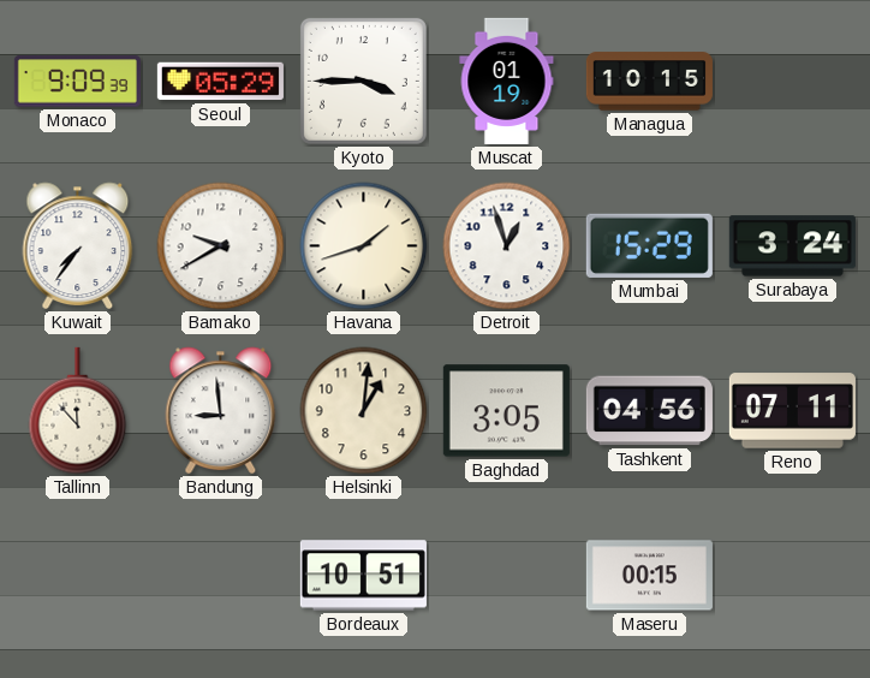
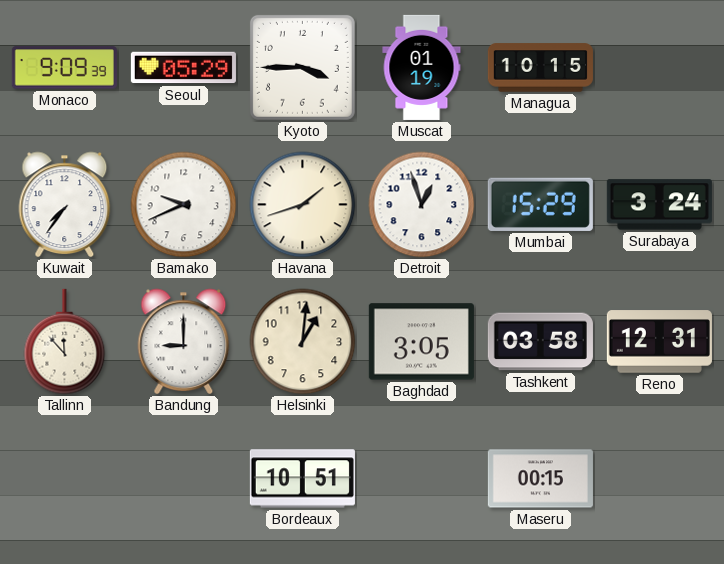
Bamako: 9:40 -> 9:41 (184, 205)
Bandung: 8:59 -> 9:00 (184, 342)
Tashkent: 04:56 -> 03:58 (540, 342)
Reno: 07:11 -> 12:31 (659, 342)
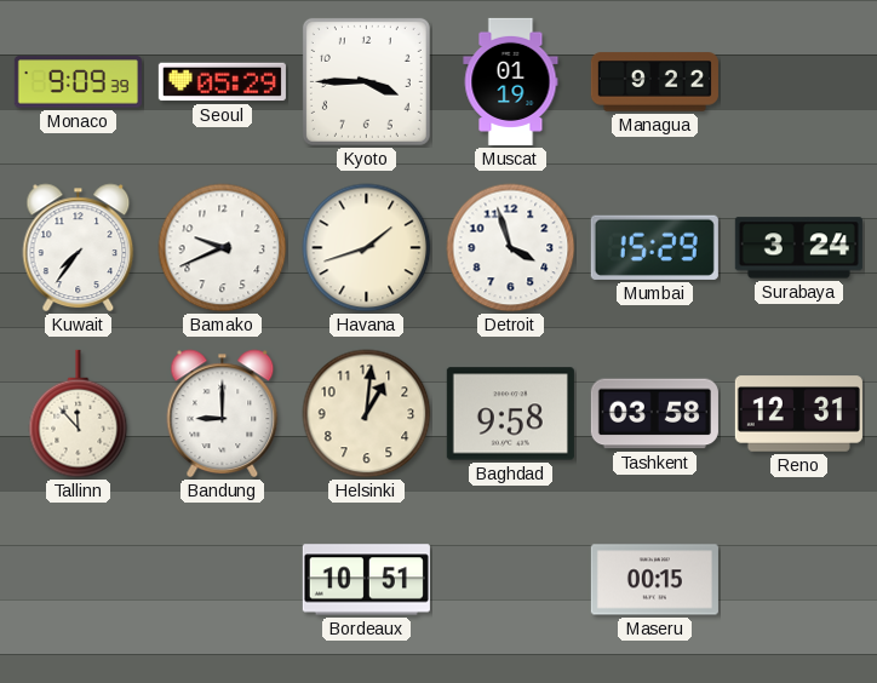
Managua: 10:15 -> 9:22 (654, 82)
Detroit: 12:57 -> 3:57 (511, 248)
Baghdad: 3:05 -> 9:58 (510, 414)
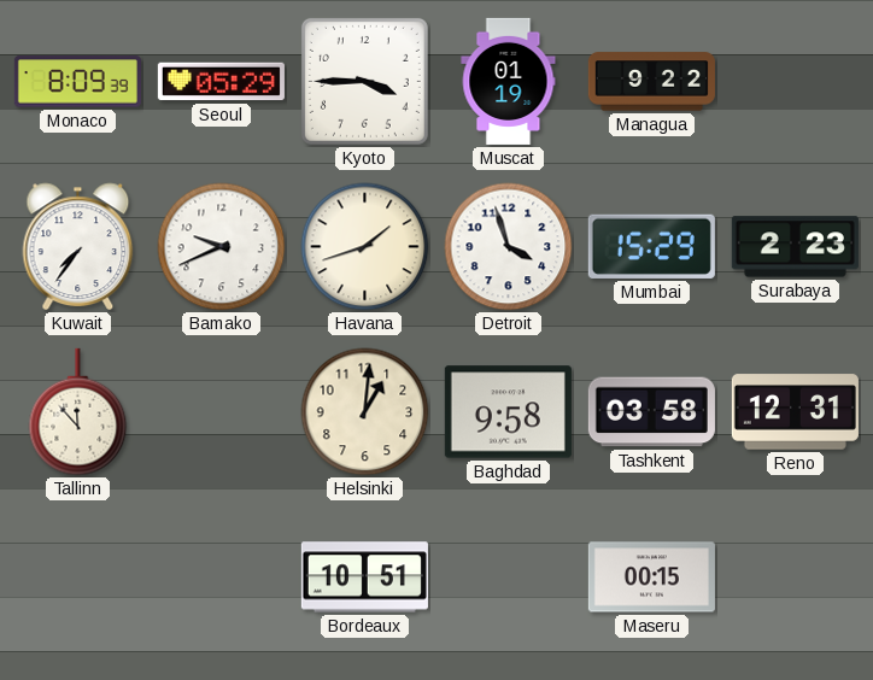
Monaco: 9:09 -> 8:09 (77, 82)
Surabaya: 3:24 -> 2:23 (795, 247)
Bandung: 9:00 -> none (223, 414)
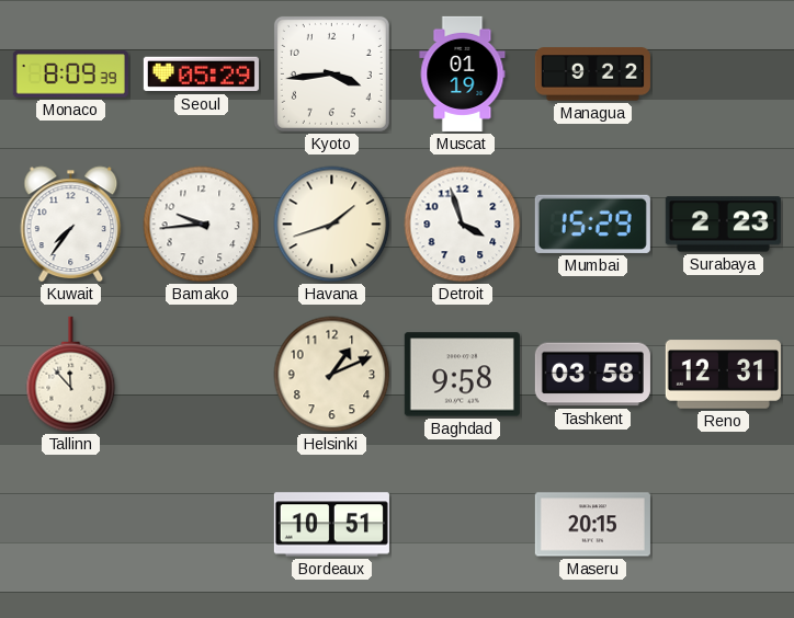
Kyoto: 3:45 -> 3:44 (331, 73)
Bamako: 9:41 -> 9:44 (202, 225)
Helsinki: 1:01 -> 1:11 (332, 375)
Maseru: 00:15 -> 20:15 (592, 525)
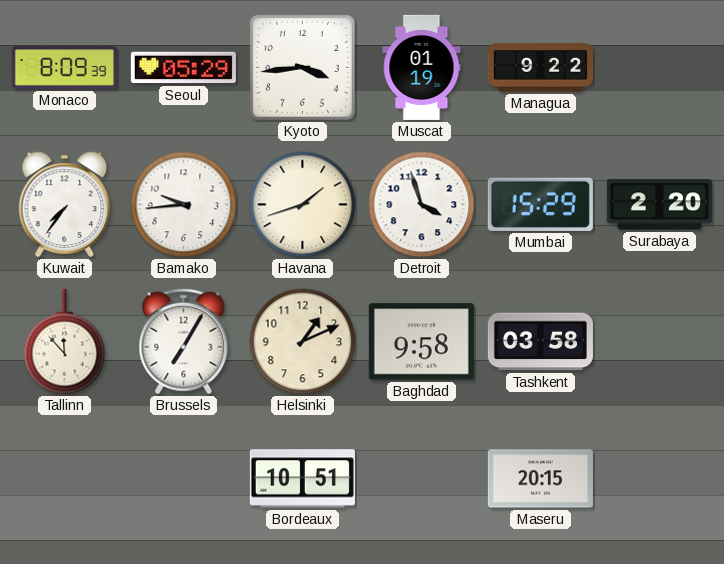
Surabaya: 2:23 -> 2:20 (659, 205)
Brussels: none -> 7:05 (184, 342)
Reno: 12:31 -> none (723, 375)
